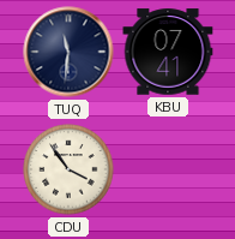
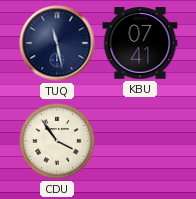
TUQ: 11:31 -> 11:28 (57, 43)
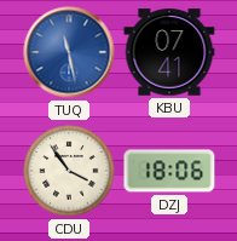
TUQ dial: navy -> blue (69, 52)
DZJ: none -> 18:06 (169, 171)
